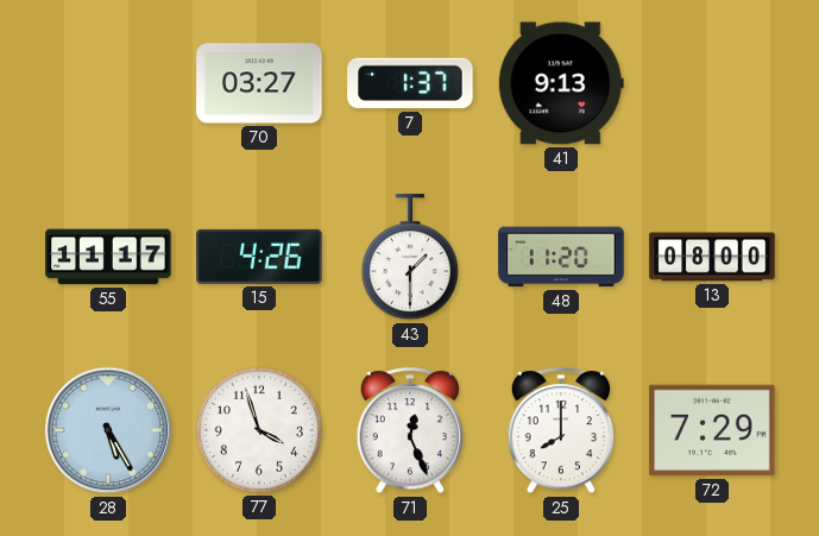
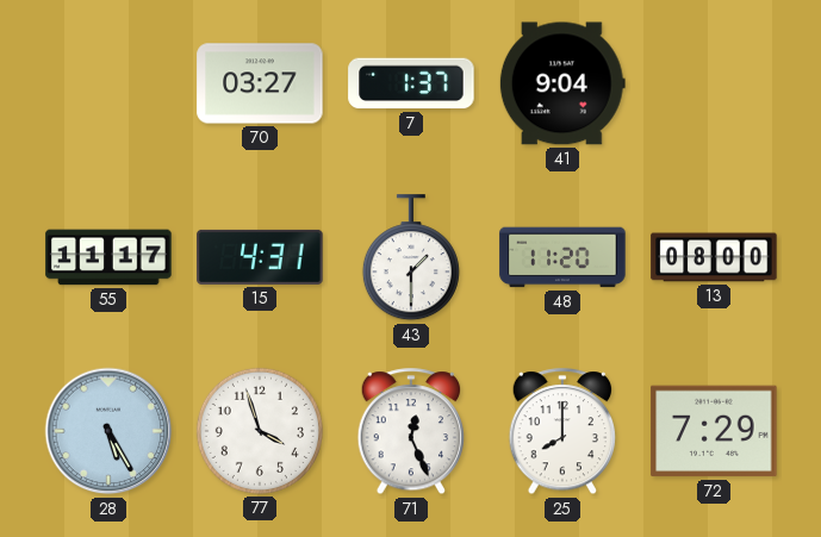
41: 9:13 -> 9:04 (562, 83)
15: 4:26 -> 4:31 (260, 257)
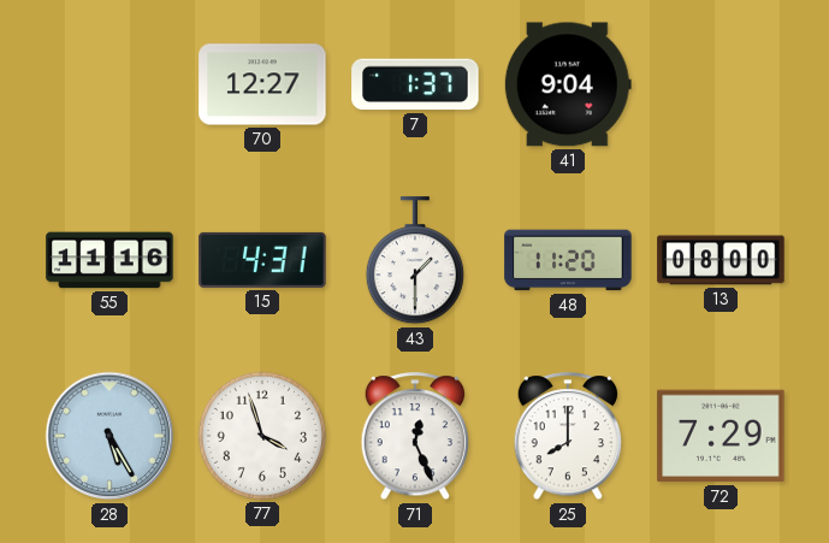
70: 03:27 -> 12:27 (262, 84)
55: 11:17 -> 11:16 (109, 260)
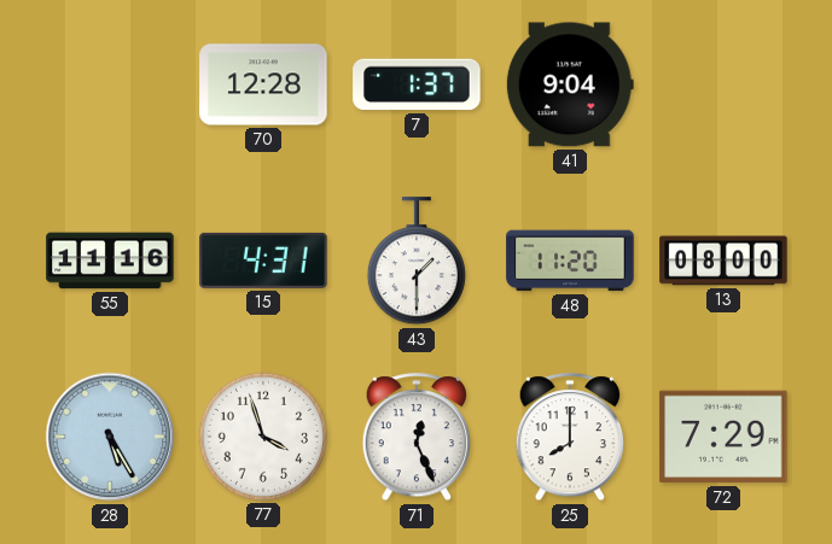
70: 12:27 -> 12:28 (263, 84)
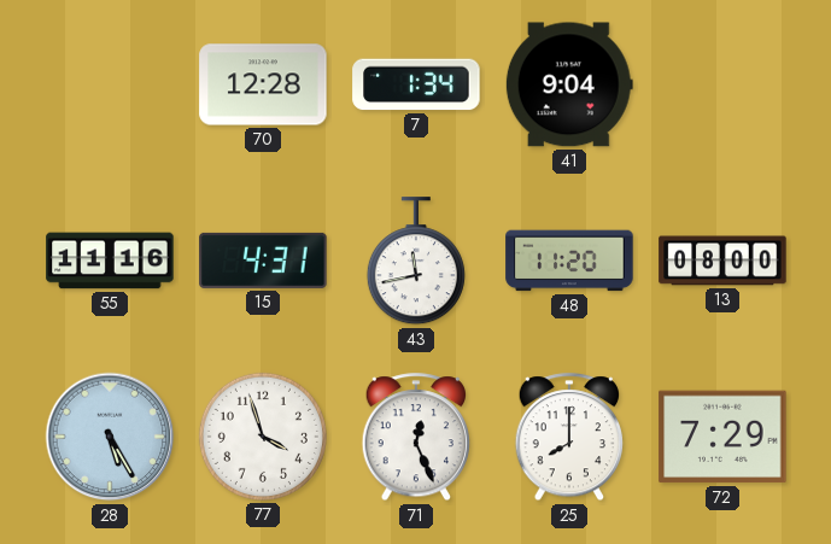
7: 1:37 -> 1:34 (416, 84)
43: 1:30 -> 11:43 (416, 262)
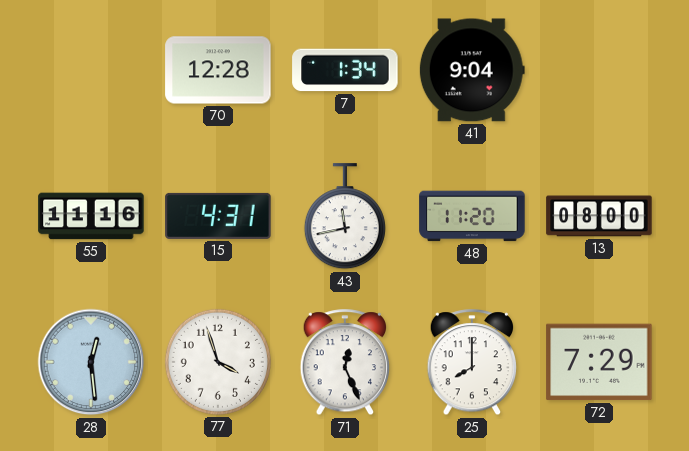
28: 5:25 -> 12:29 (91, 362)
